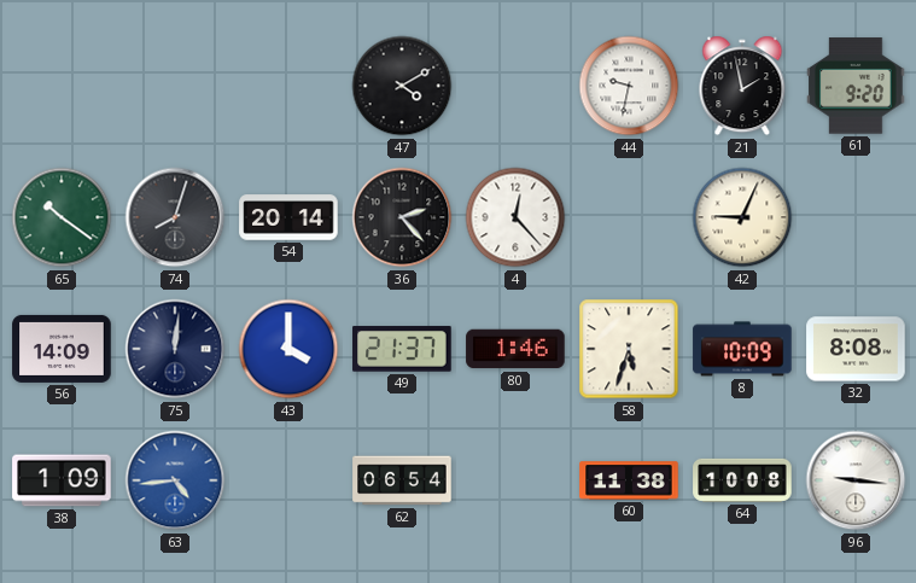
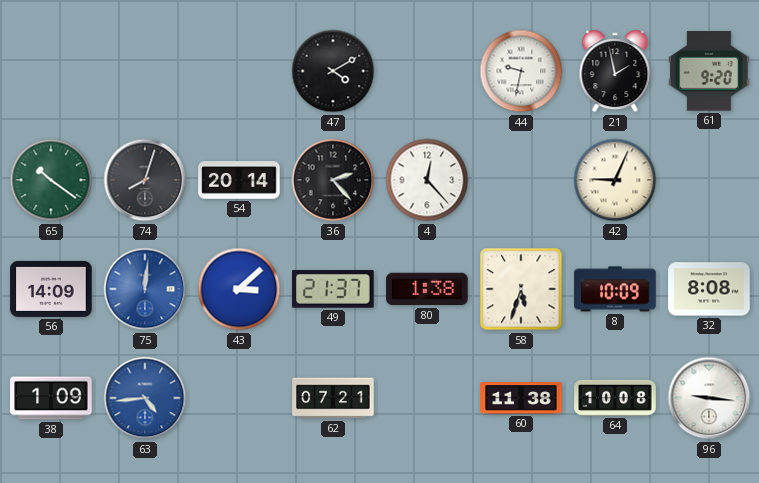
75 dial: navy -> blue (145, 289)
43: 4:00 -> 3:08 (239, 289)
80: 1:46 -> 1:38 (427, 289)
62: 06:54 -> 07:21 (333, 398)
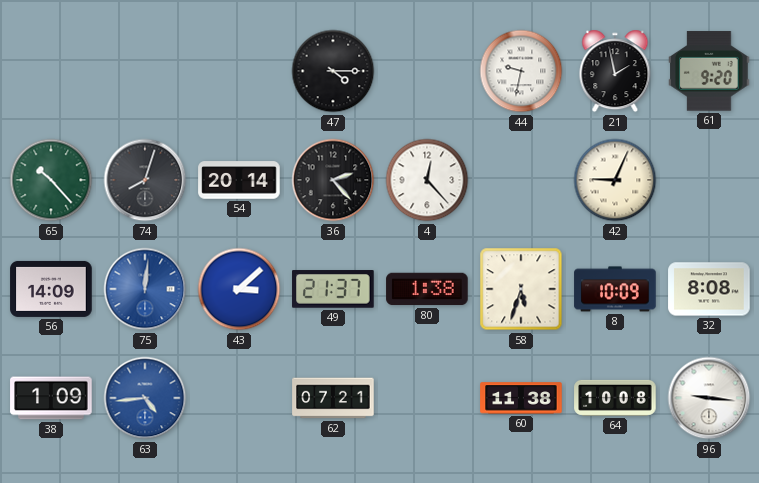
47: 4:10 -> 4:15 (333, 71)
65: 10:21 -> 10:23 (51, 180)
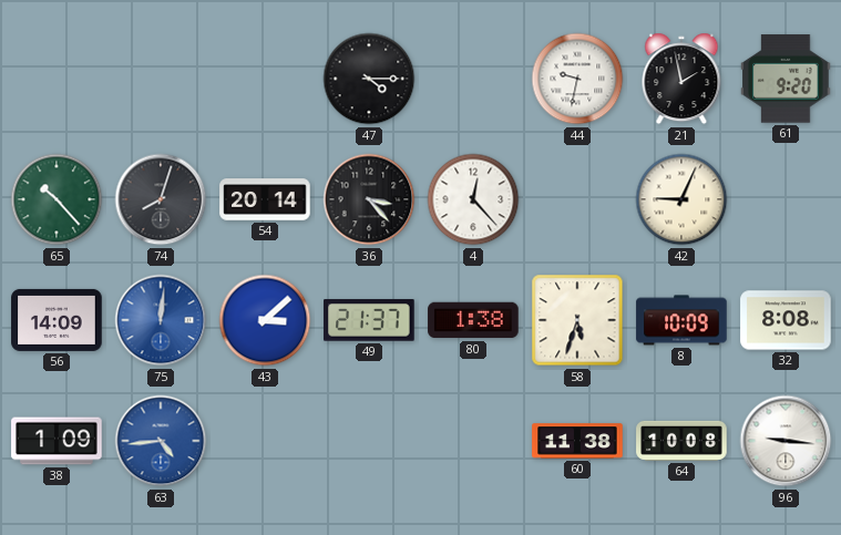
36: 2:23 -> 3:23 (369, 199)
62: 07:21 -> none (333, 398)
